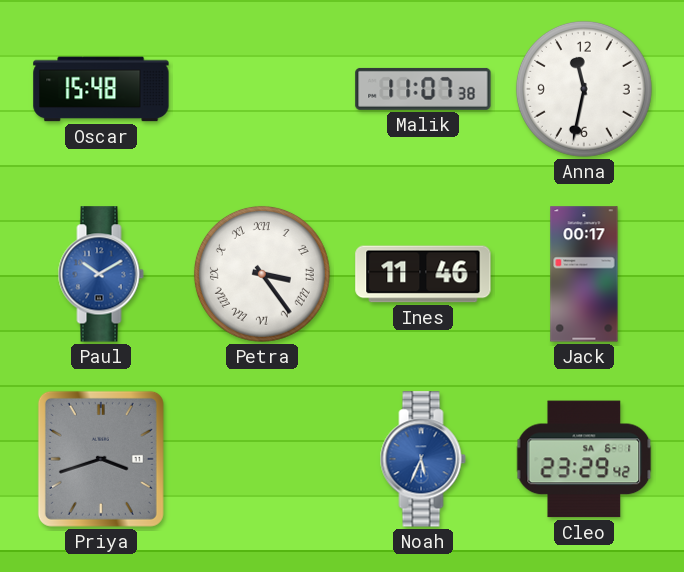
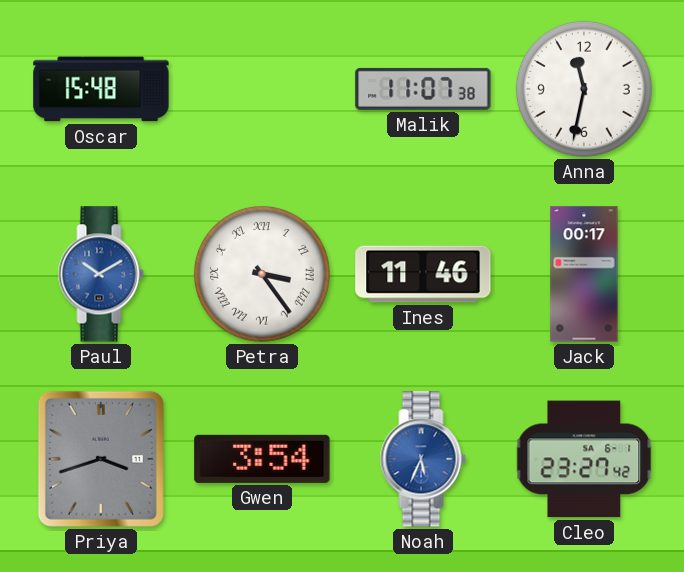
Gwen: none -> 3:54 (262, 459)
Cleo: 23:29 -> 23:27 (584, 459)
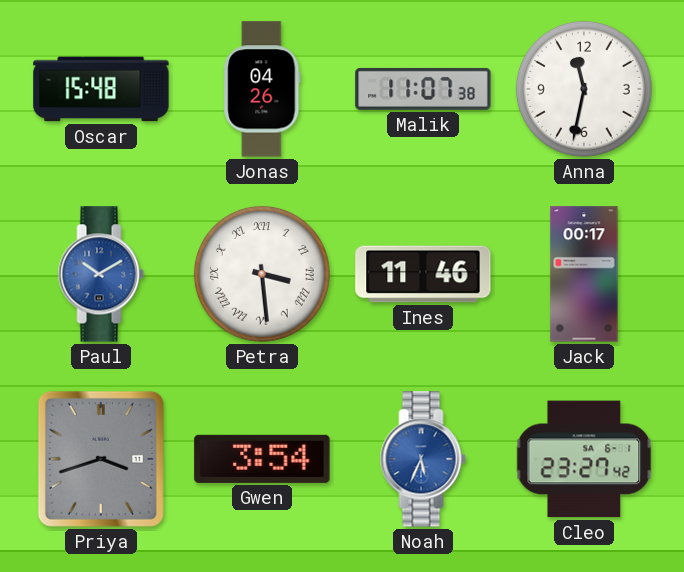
Jonas: none -> 04:26 (262, 89)
Petra: 3:24 -> 3:29 (262, 274)
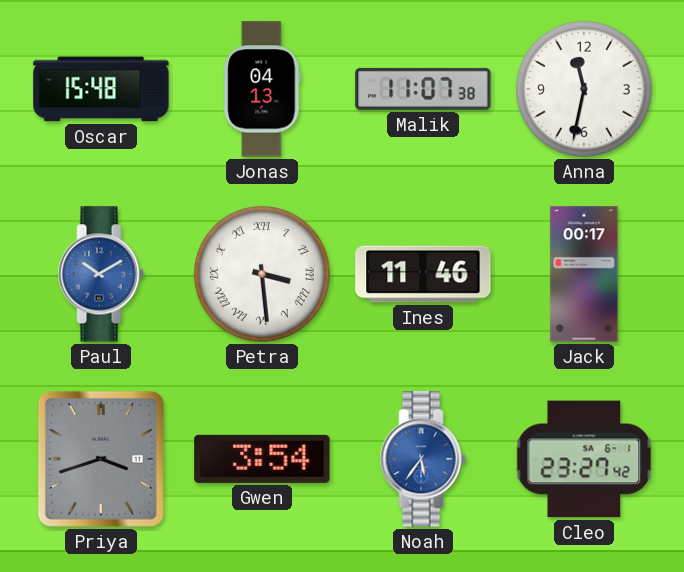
Jonas: 04:26 -> 04:13 (262, 89)
Noah: 5:34 -> 5:36 (423, 459)
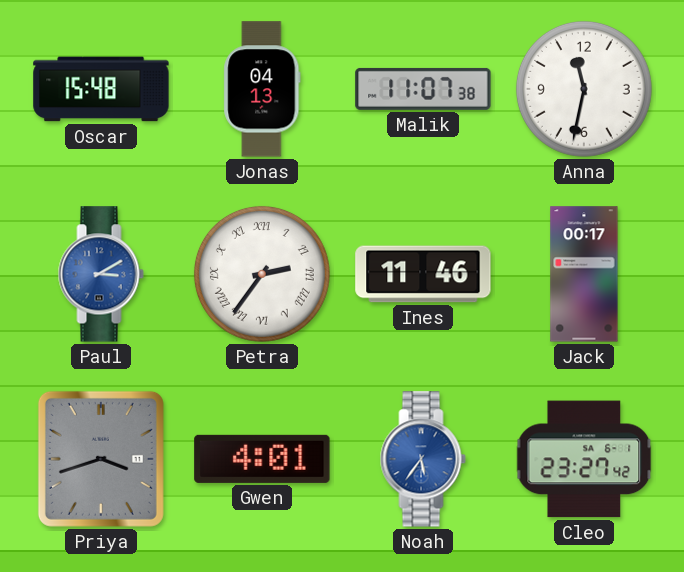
Paul: 10:10 -> 3:10 (101, 274)
Petra: 3:29 -> 2:36 (262, 274)
Gwen: 3:54 -> 4:01 (262, 459)
